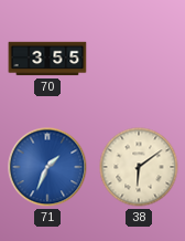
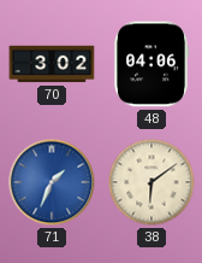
70: 3:55 -> 3:02 (52, 64)
48: none -> 04:06 (150, 64)
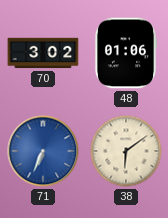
48: 04:06 -> 01:06 (125, 53)
71: 1:34 -> 6:34 (43, 151)
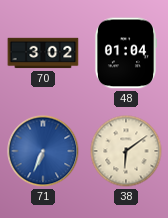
48: 01:06 -> 01:04 (125, 53)
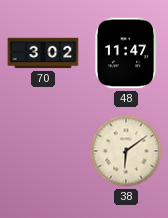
48: 01:04 -> 11:47 (125, 53)
71: 6:34 -> none (43, 151)
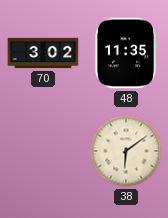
48: 11:47 -> 11:35 (125, 53)
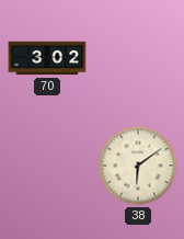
48: 11:35 -> none (125, 53)
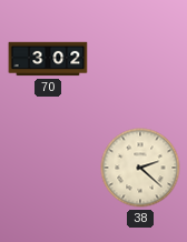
38: 6:09 -> 2:22 (140, 168)
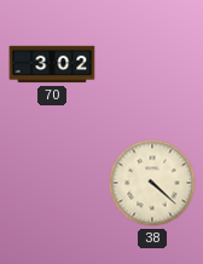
38: 2:22 -> 4:22 (152, 183)
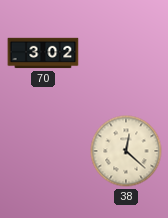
38: 4:22 -> 12:22 (126, 151)
